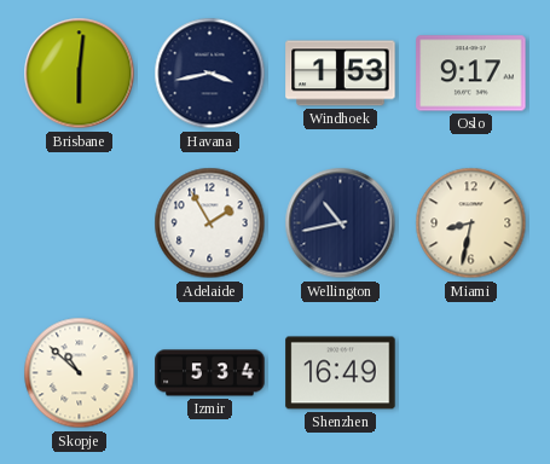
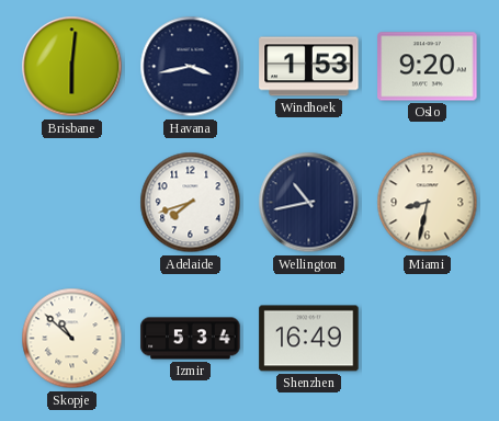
Oslo: 9:17 -> 9:20 (428, 67)
Adelaide: 1:55 -> 7:42 (191, 203)
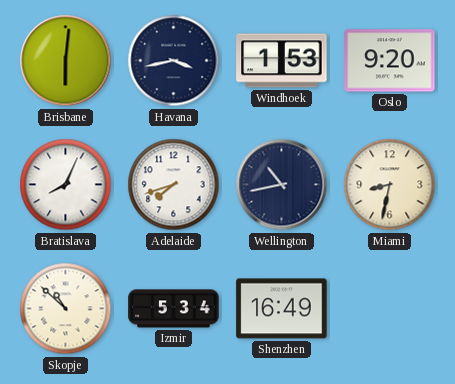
Bratislava: none -> 8:04 (66, 185)
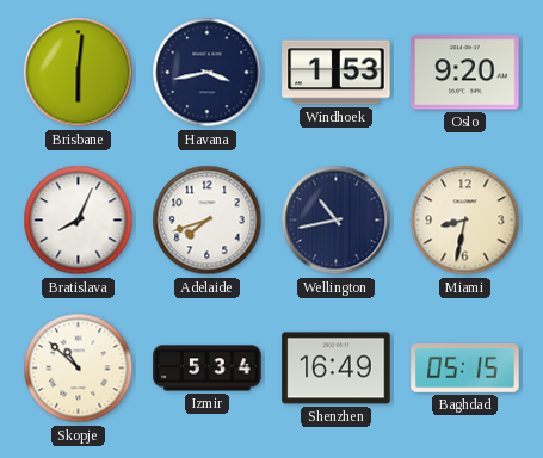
Baghdad: none -> 05:15 (465, 369)
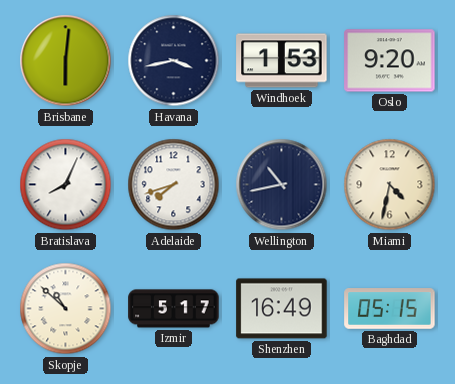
Miami: 8:32 -> 4:32 (390, 185)
Izmir: 5:34 -> 5:17 (174, 309)
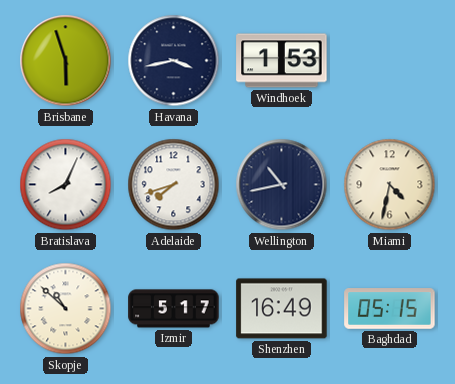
Brisbane: 6:01 -> 5:57 (66, 61)
Oslo: 9:20 -> none (390, 61)
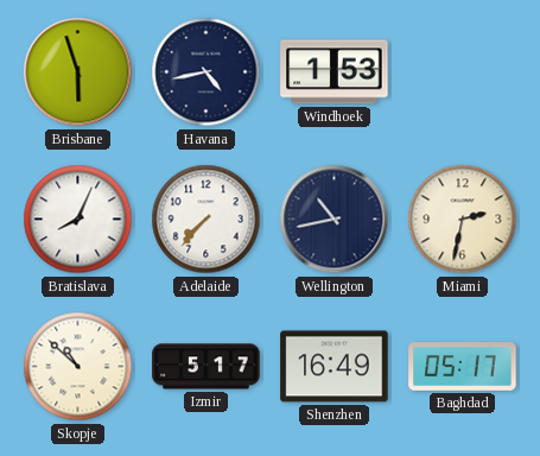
Havana: 3:43 -> 4:43 (207, 72)
Adelaide: 7:42 -> 7:37 (207, 220)
Miami: 4:32 -> 2:32 (463, 220)
Baghdad: 05:15 -> 05:17 (463, 367)
